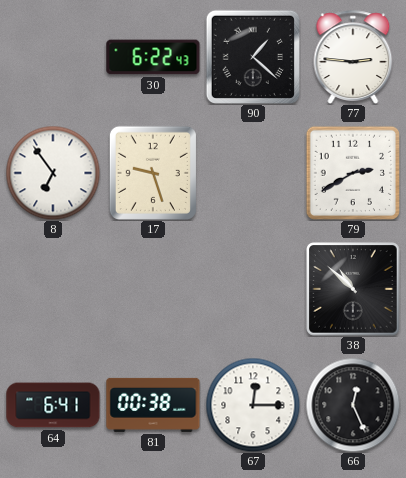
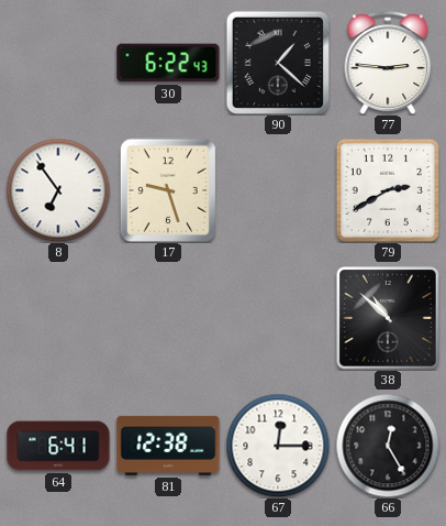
81: 00:38 -> 12:38 (168, 446)
66: 12:26 -> 12:25 (388, 446)
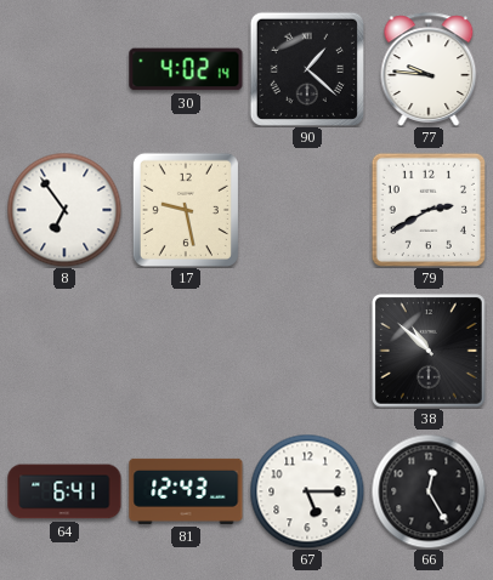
30: 6:22 -> 4:02 (186, 69)
77: 2:46 -> 9:46 (429, 69)
17: 9:27 -> 9:28 (186, 210)
81: 12:38 -> 12:43 (186, 491)
67: 12:15 -> 5:15 (307, 491)
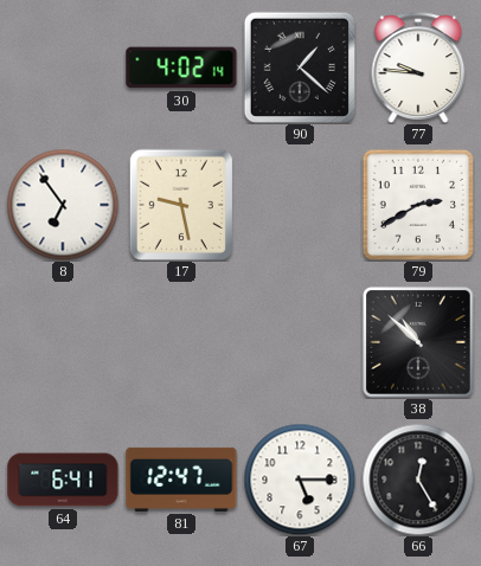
81: 12:43 -> 12:47 (181, 480)
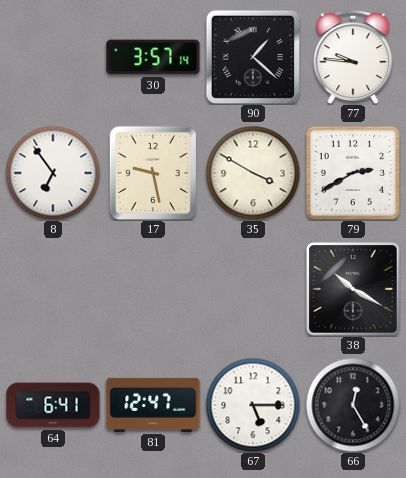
30: 4:02 -> 3:57 (153, 57)
35: none -> 3:50 (253, 173)
38: 10:52 -> 10:20 (353, 289)
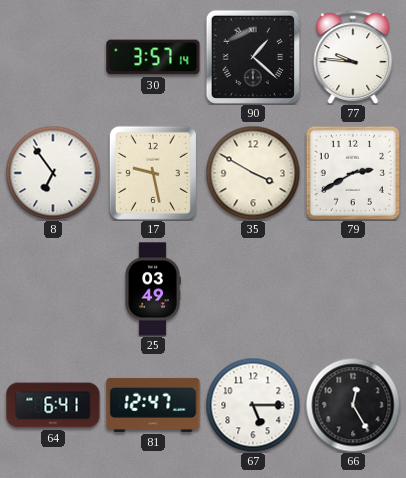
25: none -> 03:49 (153, 289)
38: 10:20 -> none (353, 289)
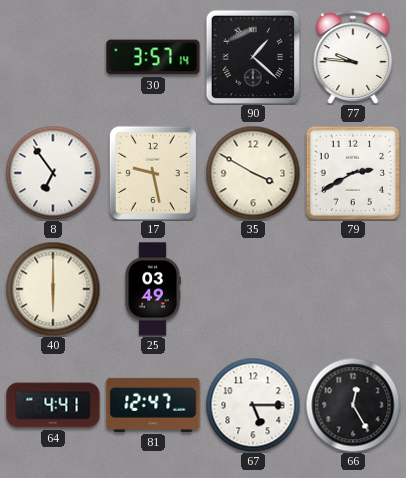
40: none -> 6:00 (53, 289)
64: 6:41 -> 4:41 (53, 405)
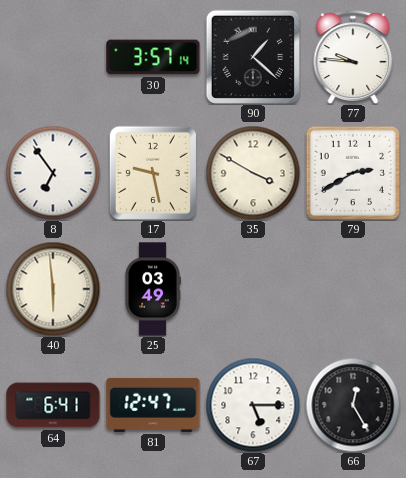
40: 6:00 -> 5:59 (53, 289)
64: 4:41 -> 6:41 (53, 405)
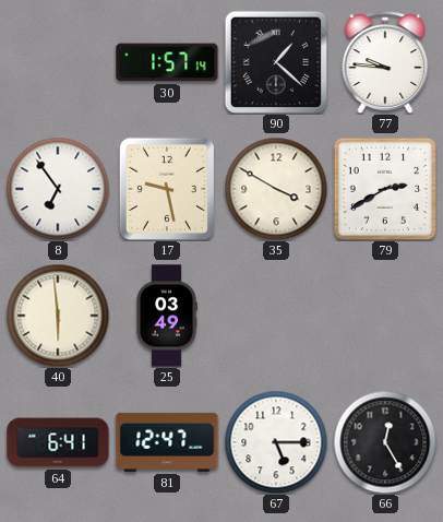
30: 3:57 -> 1:57 (167, 62)
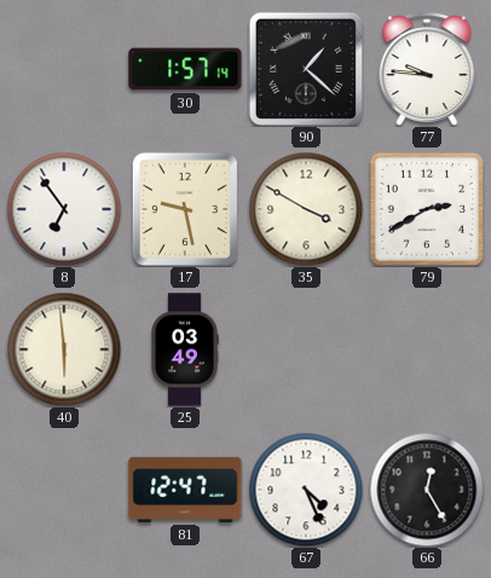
64: 6:41 -> none (58, 442)
67: 5:15 -> 4:26 (306, 490)
